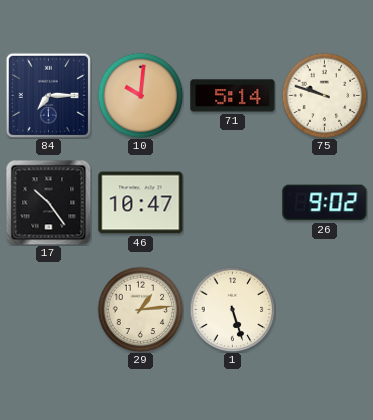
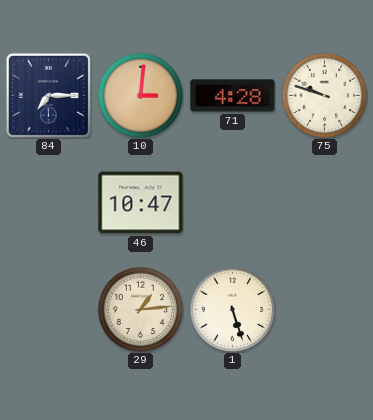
10: 10:01 -> 3:01 (140, 95)
71: 5:14 -> 4:28 (233, 96)
17: 10:24 -> none (48, 202)
26: 9:02 -> none (325, 203)
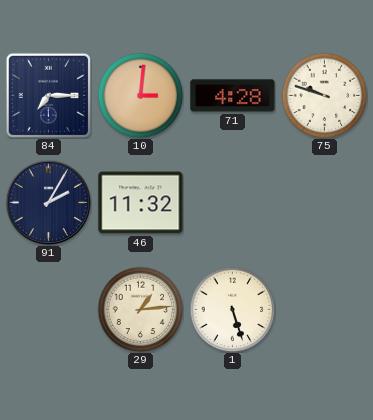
91: none -> 2:05 (48, 202)
46: 10:47 -> 11:32 (141, 203)
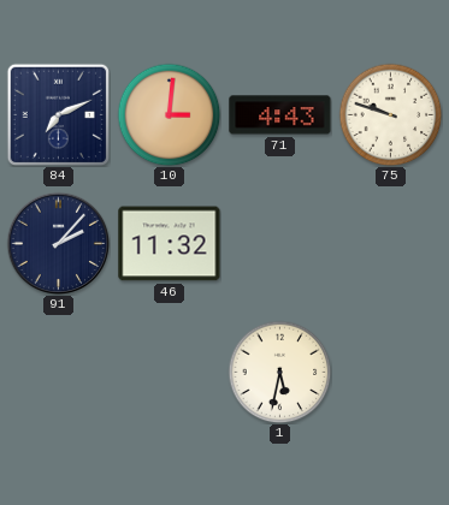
84: 7:15 -> 7:11 (58, 114)
71: 4:28 -> 4:43 (280, 115)
91: 2:05 -> 2:07 (58, 243)
29: 1:14 -> none (140, 309)
1: 5:27 -> 5:32 (279, 372)
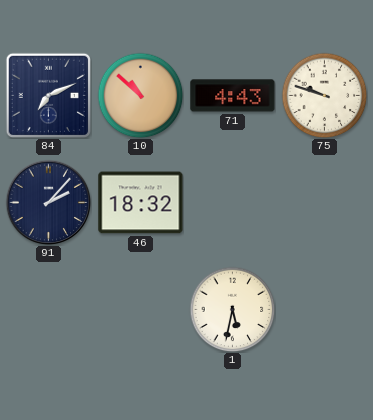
10: 3:01 -> 10:52 (140, 95)
46: 11:32 -> 18:32 (141, 203)
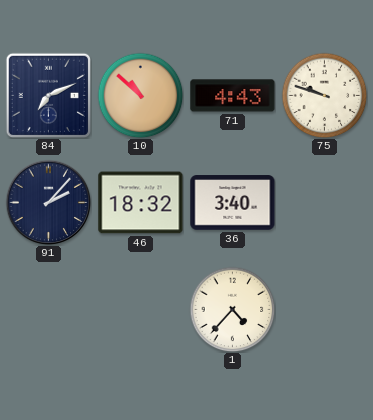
36: none -> 3:40 (233, 203)
1: 5:32 -> 4:37 (232, 309)
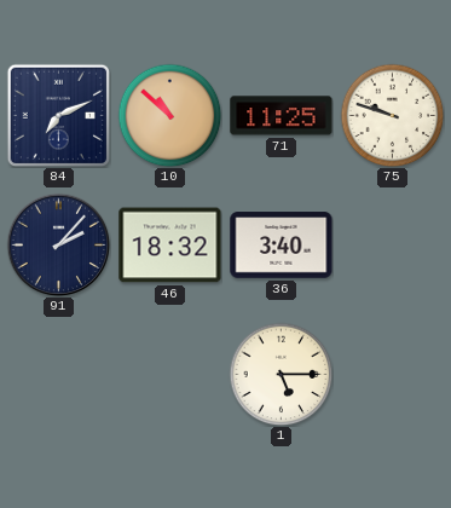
71: 4:43 -> 11:25 (282, 116)
1: 4:37 -> 5:15 (281, 374)
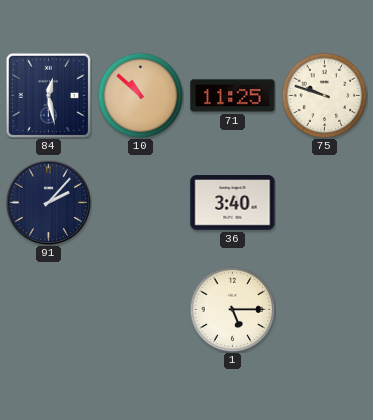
84: 7:11 -> 12:28 (48, 95)
46: 18:32 -> none (170, 246)
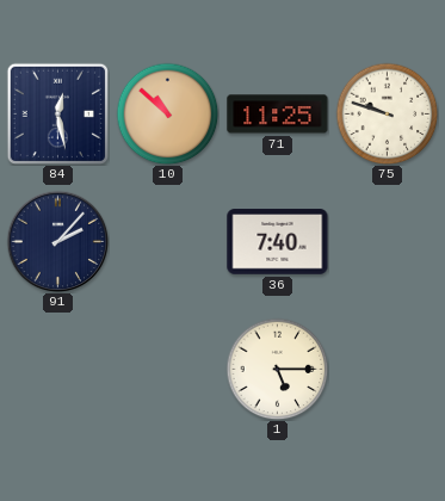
36: 3:40 -> 7:40 (278, 242)
